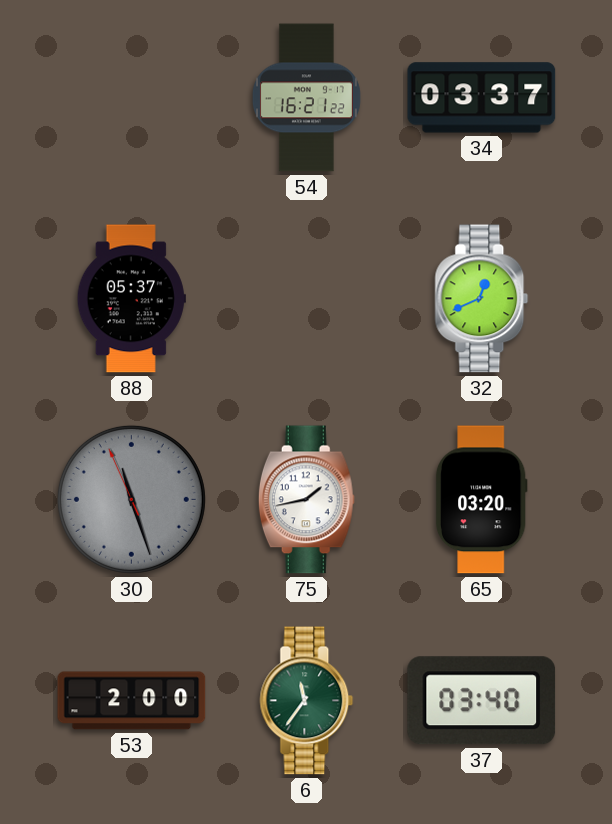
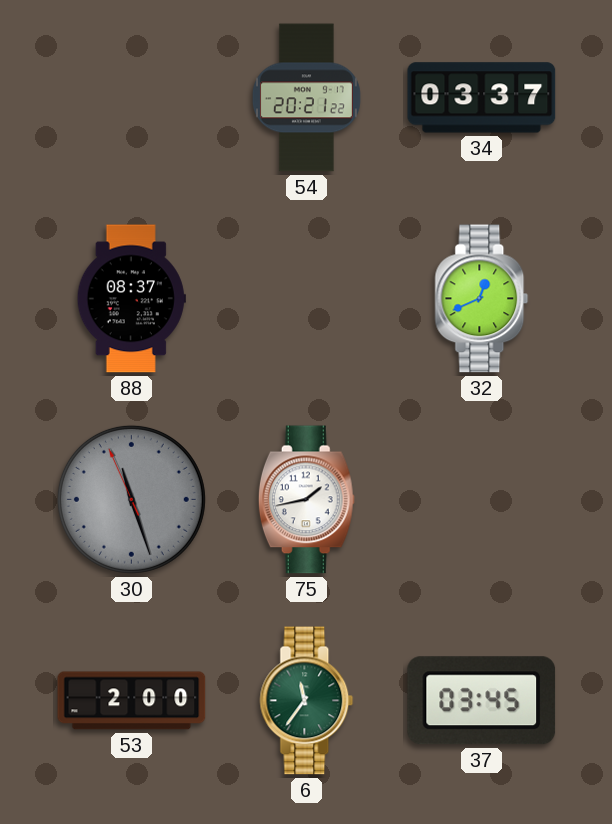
54: 16:21 -> 20:21 (306, 98)
88: 05:37 -> 08:37 (131, 299)
65: 03:20 -> none (481, 500)
37: 03:40 -> 03:45 (482, 701)
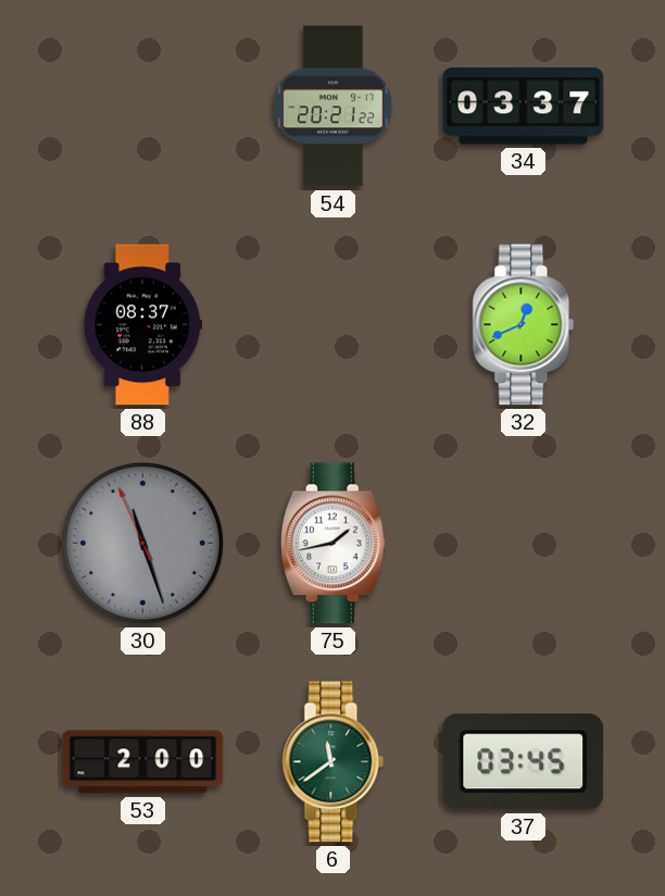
6: 11:36 -> 11:39 (334, 762)
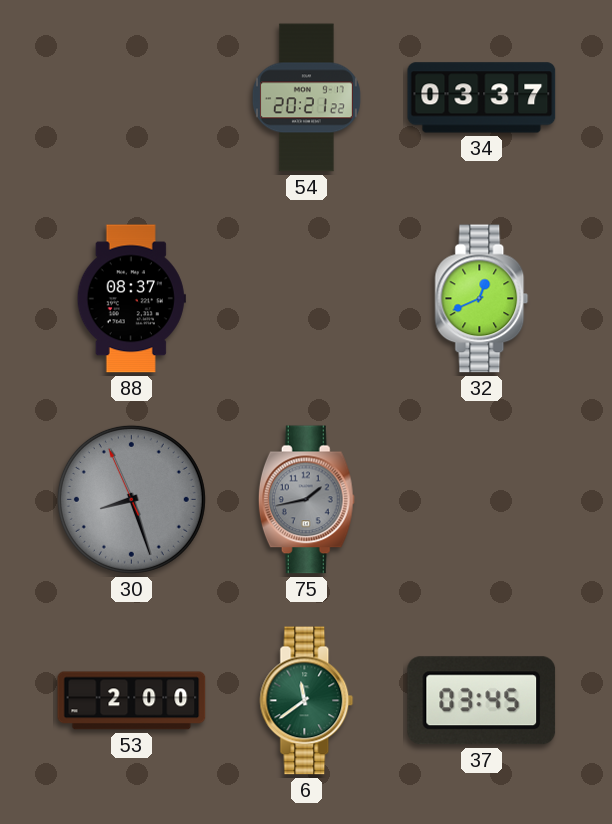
30: 11:26 -> 8:26 (131, 499)
75 dial: white -> grey (306, 500)
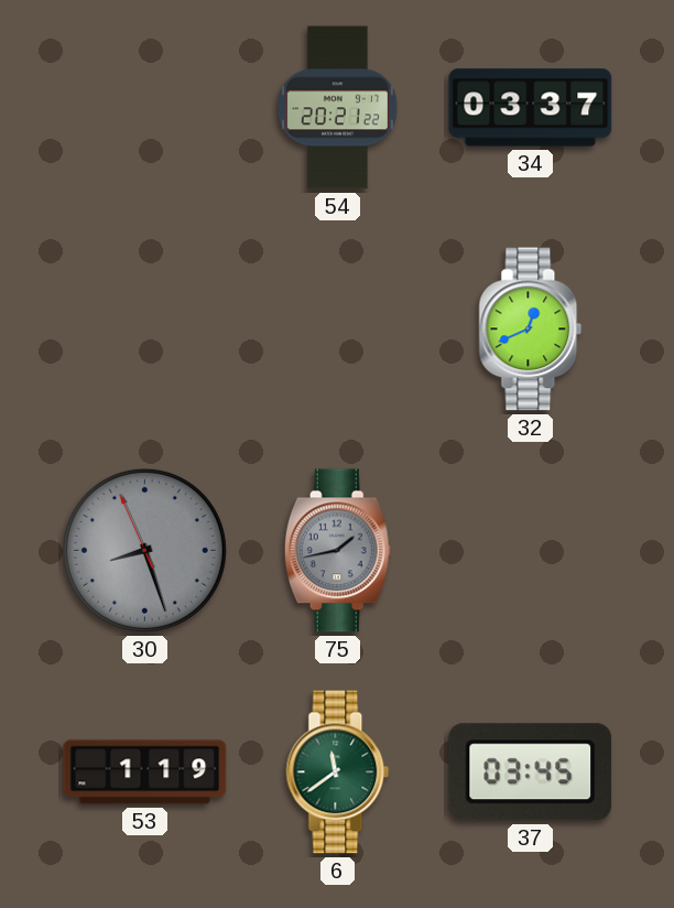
88: 08:37 -> none (131, 299)
53: 2:00 -> 1:19 (145, 772)
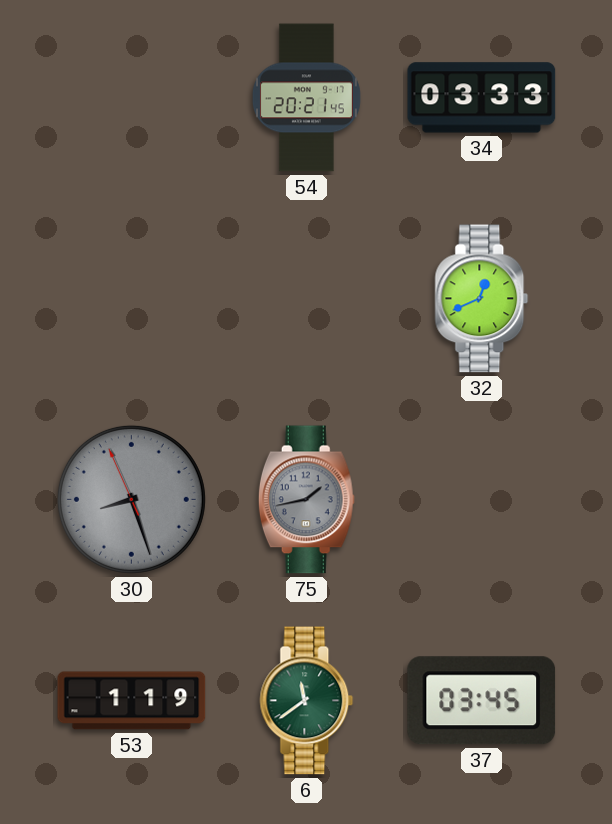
54: 20:21:22 -> 20:21:45 (306, 98)
34: 03:37 -> 03:33 (482, 98)
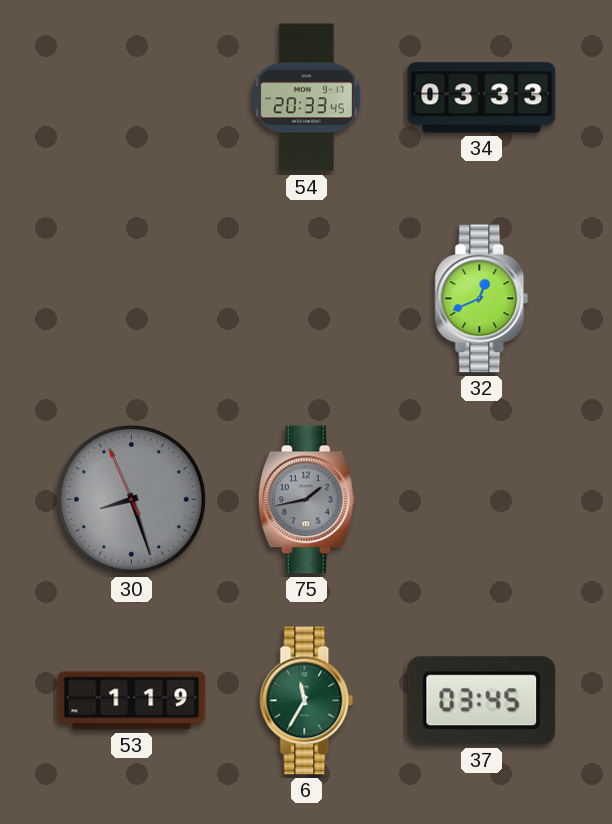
54: 20:21 -> 20:33 (306, 98)
6: 11:39 -> 11:35 (307, 701)
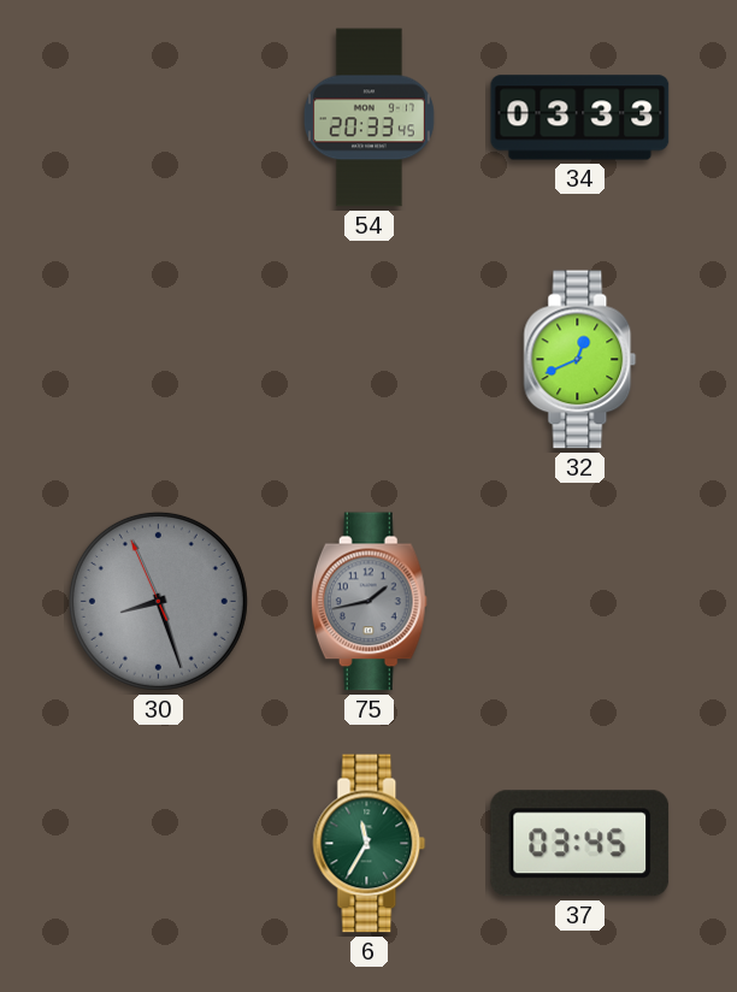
53: 1:19 -> none (132, 701)
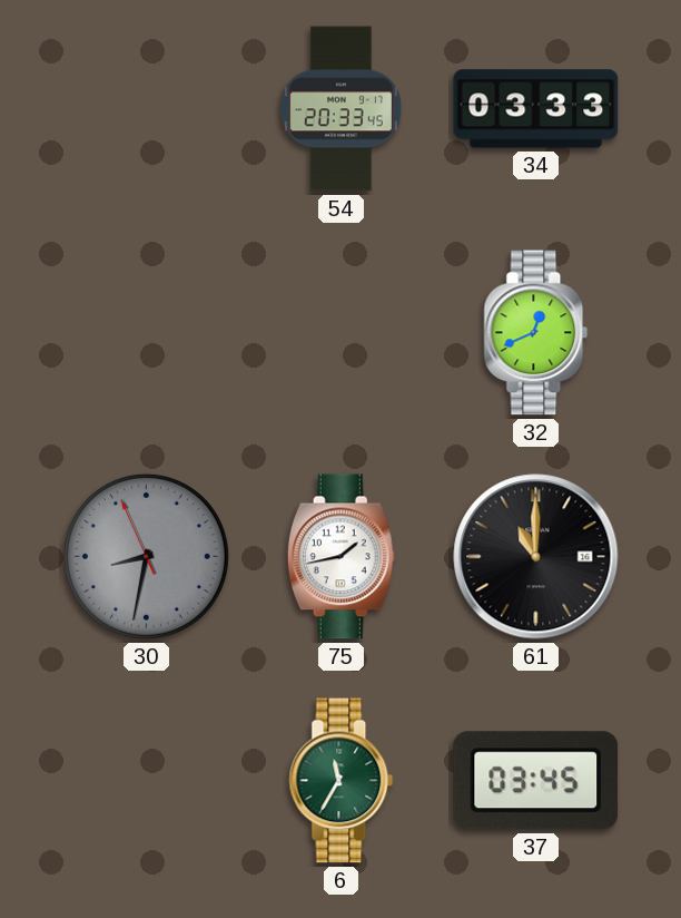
30: 8:26 -> 8:31 (146, 556)
75 dial: grey -> white (340, 557)
61: none -> 11:00 (536, 557)
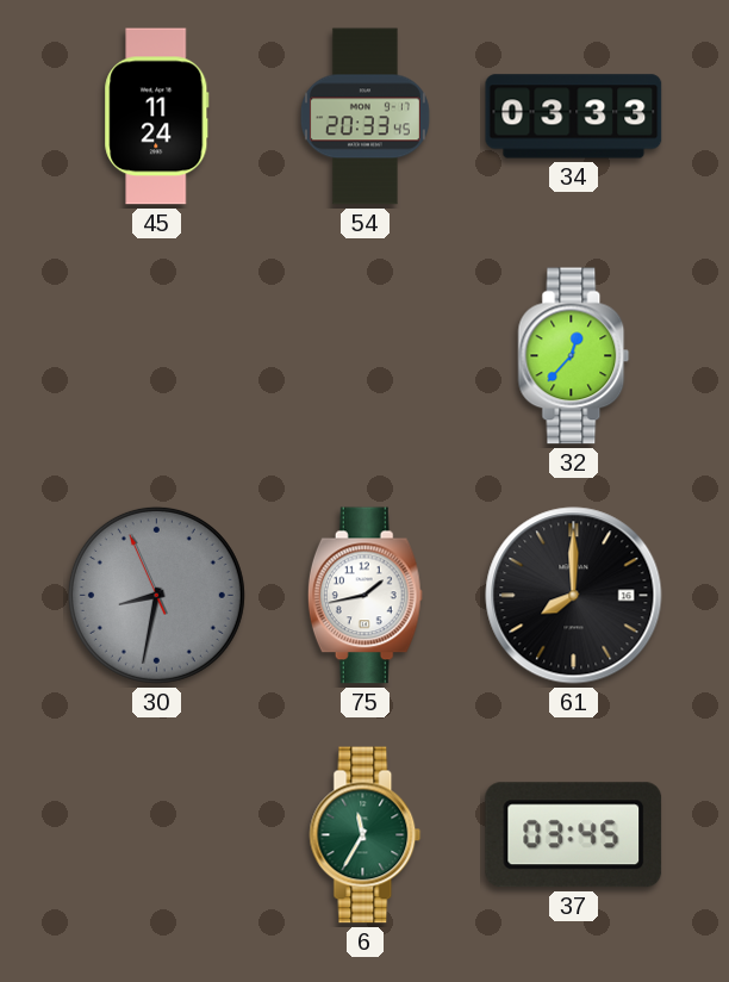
45: none -> 11:24 (157, 117)
32: 12:41 -> 12:37 (574, 356)
61: 11:00 -> 8:00 (574, 596)
